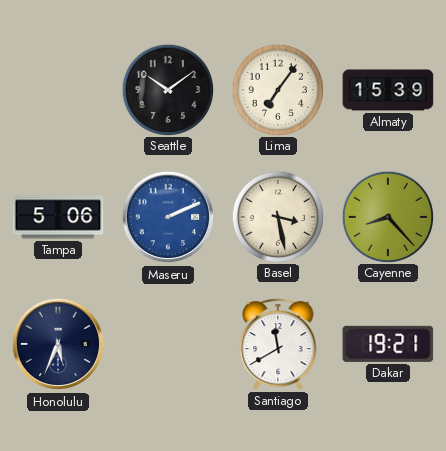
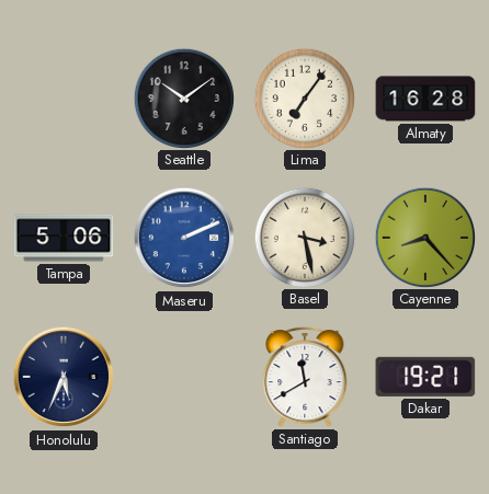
Almaty: 15:39 -> 16:28 (425, 99)
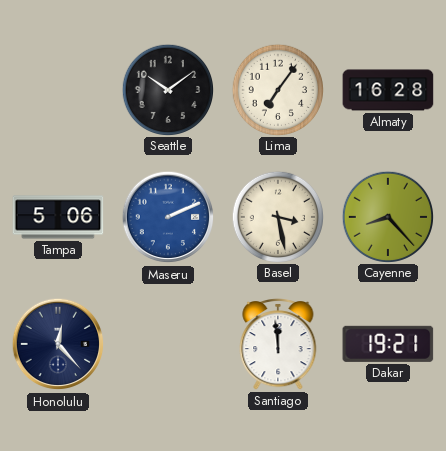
Honolulu: 5:34 -> 12:23 (58, 344)
Santiago: 11:40 -> 11:59 (278, 345)
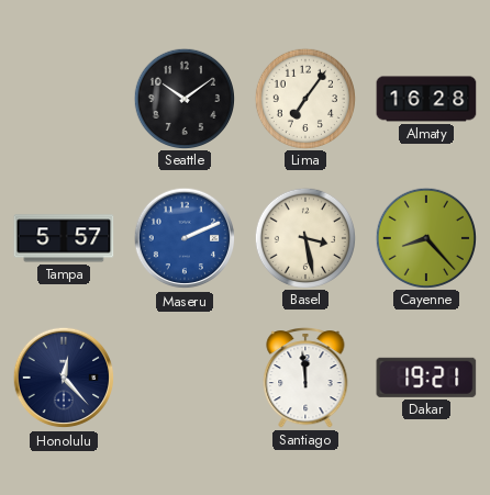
Tampa: 5:06 -> 5:57 (64, 238)
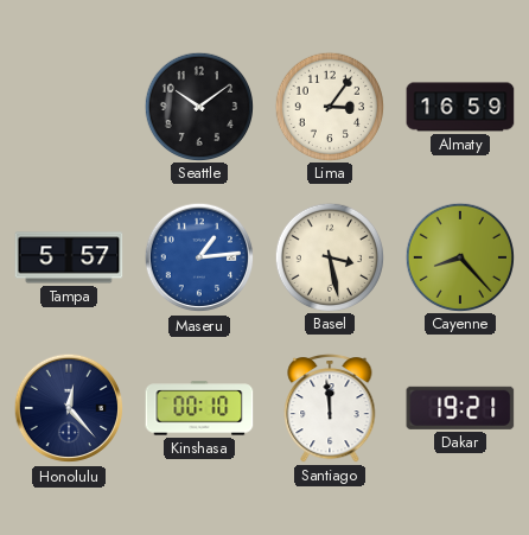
Lima: 7:06 -> 3:06 (329, 106)
Almaty: 16:28 -> 16:59 (460, 107)
Maseru: 2:11 -> 1:14 (199, 257)
Kinshasa: none -> 00:10 (199, 408)
